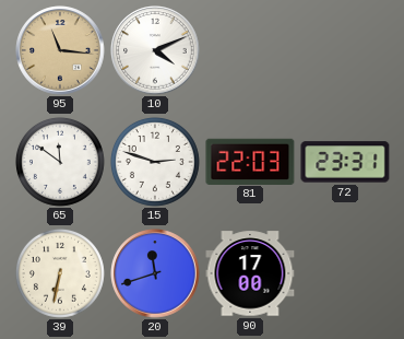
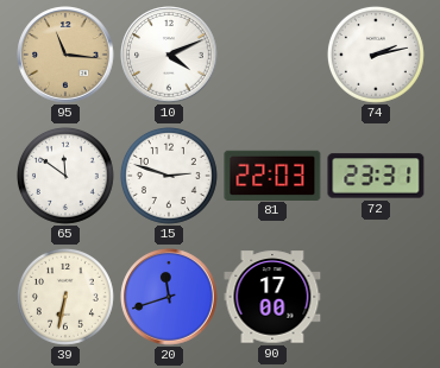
74: none -> 2:13 (376, 55)
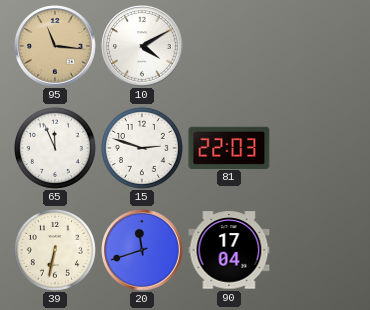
10: 4:11 -> 4:10 (142, 46)
74: 2:13 -> none (376, 55)
65: 11:51 -> 11:56 (55, 148)
72: 23:31 -> none (376, 176)
90: 17:00 -> 17:04 (229, 250)
